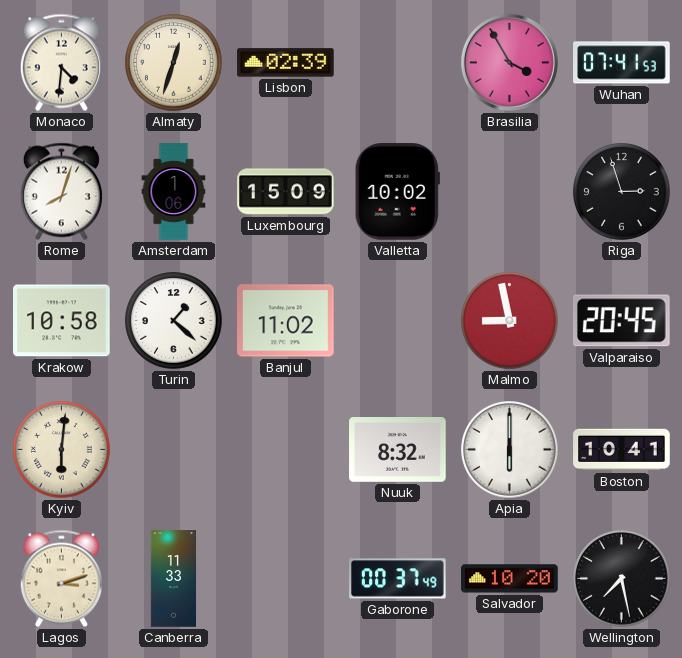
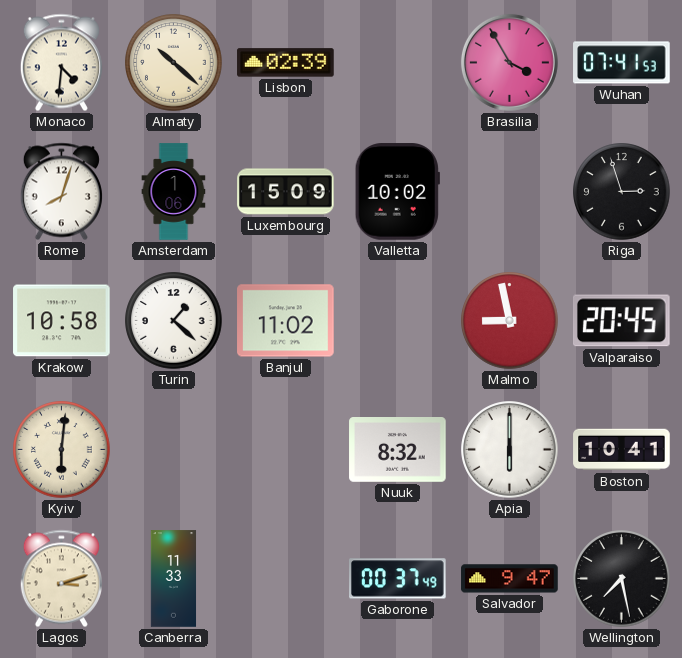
Almaty: 12:33 -> 10:22 (174, 63)
Salvador: 10:20 -> 9:47 (510, 579)
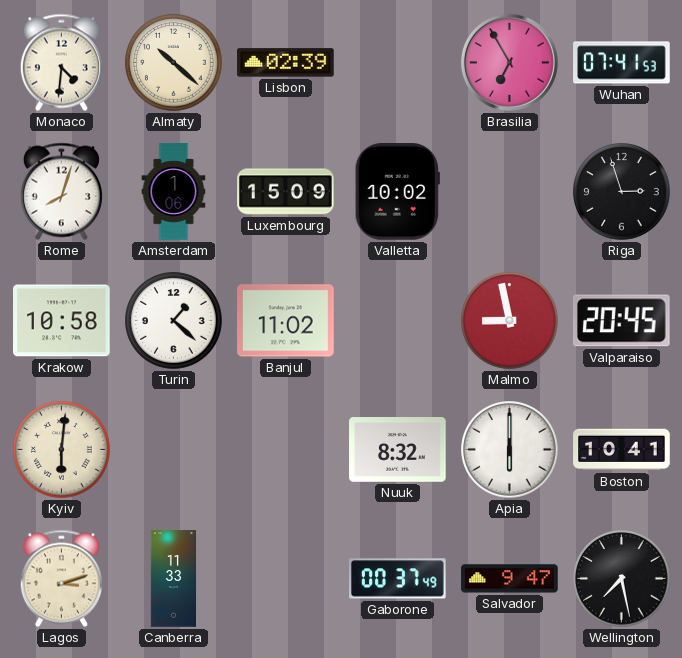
Brasilia: 3:55 -> 6:55 (509, 62)
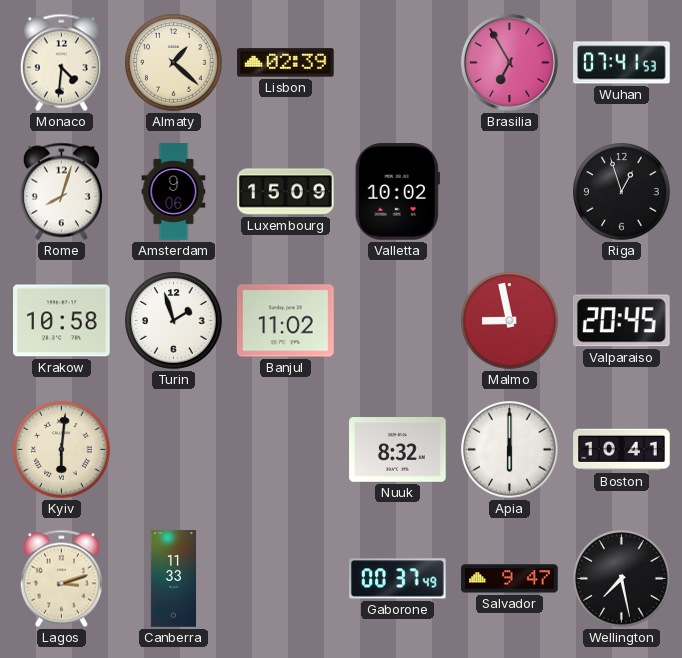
Almaty: 10:22 -> 1:22 (174, 63)
Amsterdam: 1:06 -> 9:06 (174, 192)
Riga: 2:57 -> 12:57 (622, 192)
Turin: 1:22 -> 1:57 (174, 321)
